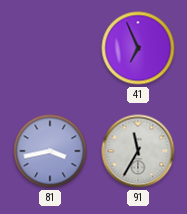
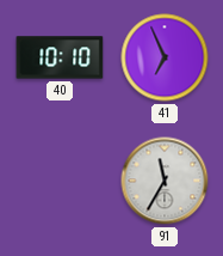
40: none -> 10:10 (60, 57)
81: 3:43 -> none (50, 151)
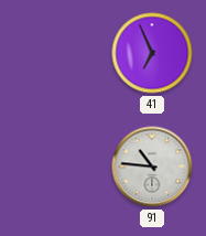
40: 10:10 -> none (60, 57)
91: 11:35 -> 10:46 (152, 167)
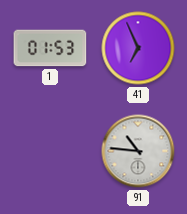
1: none -> 01:53 (50, 48)
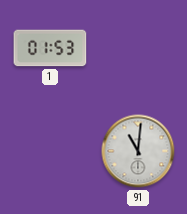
41: 6:56 -> none (138, 48)
91: 10:46 -> 11:01 (138, 151)
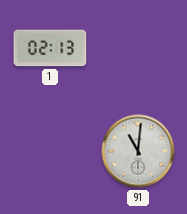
1: 01:53 -> 02:13 (50, 48)
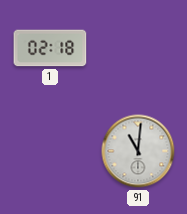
1: 02:13 -> 02:18 (50, 48)
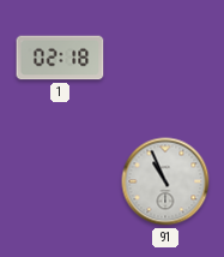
91: 11:01 -> 10:56 (165, 181)
